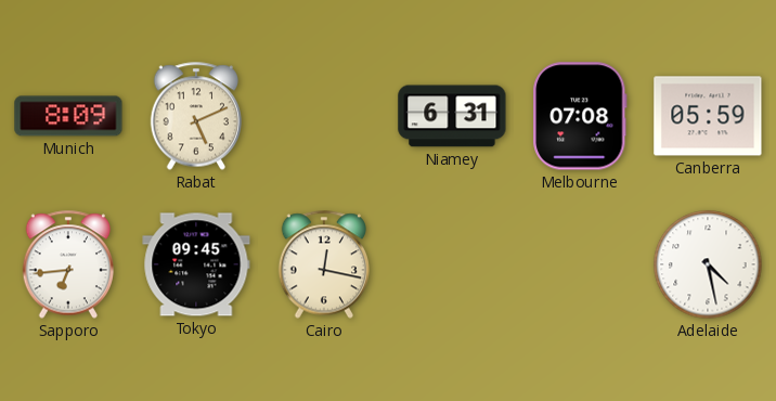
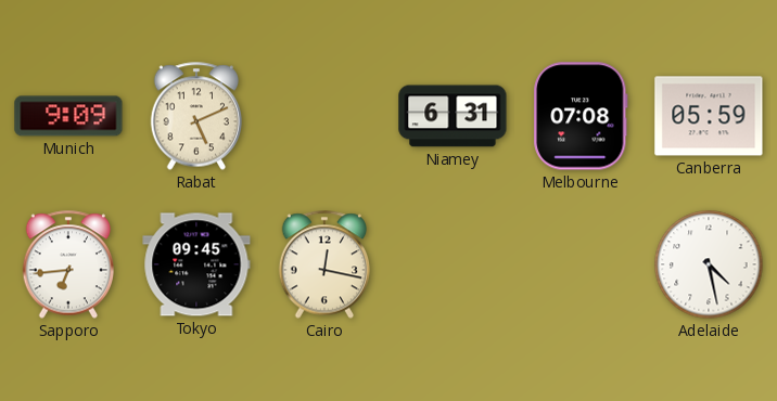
Munich: 8:09 -> 9:09 (68, 116)
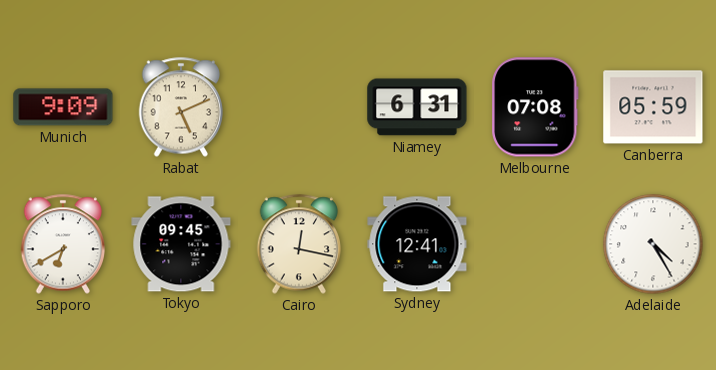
Sapporo: 6:44 -> 6:40 (63, 244)
Sydney: none -> 12:41 (417, 244)
Adelaide: 4:28 -> 4:25 (653, 244)
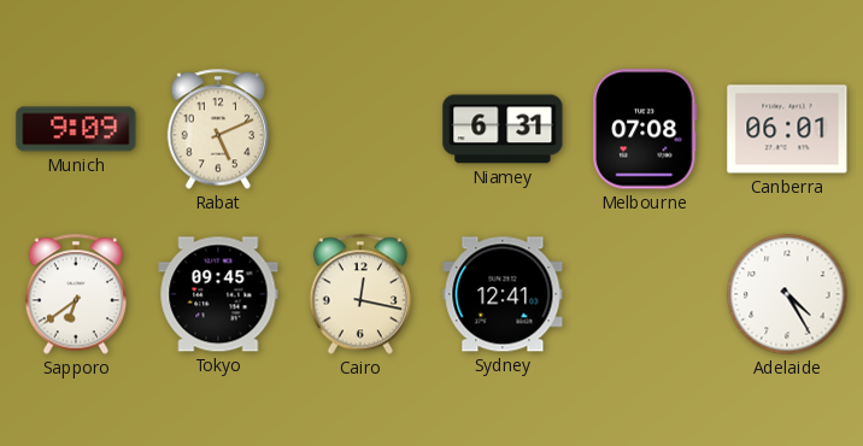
Canberra: 05:59 -> 06:01 (787, 129)
Sapporo: 6:40 -> 6:39 (76, 294)
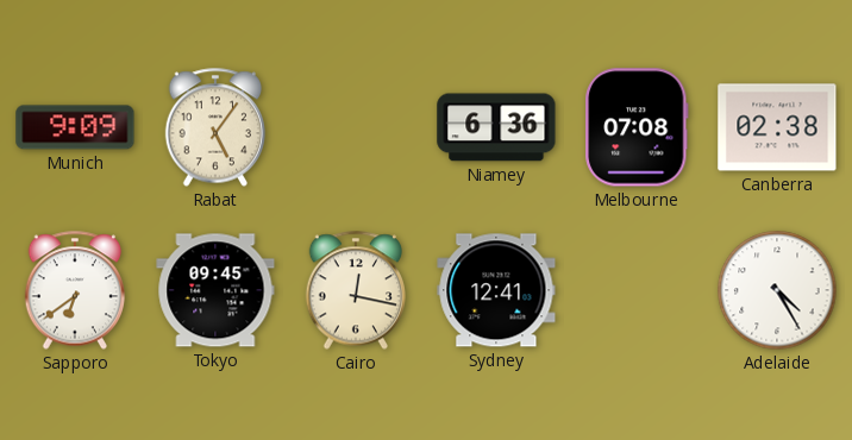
Rabat: 5:11 -> 5:06 (215, 127)
Niamey: 6:31 -> 6:36 (496, 127)
Canberra: 06:01 -> 02:38 (777, 127)
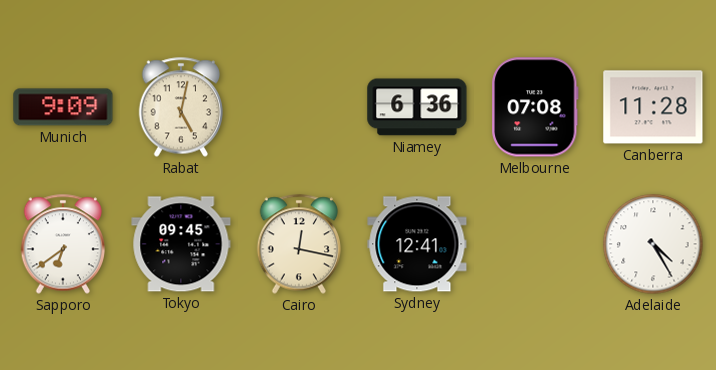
Rabat: 5:06 -> 5:02 (181, 107)
Canberra: 02:38 -> 11:28 (653, 107)
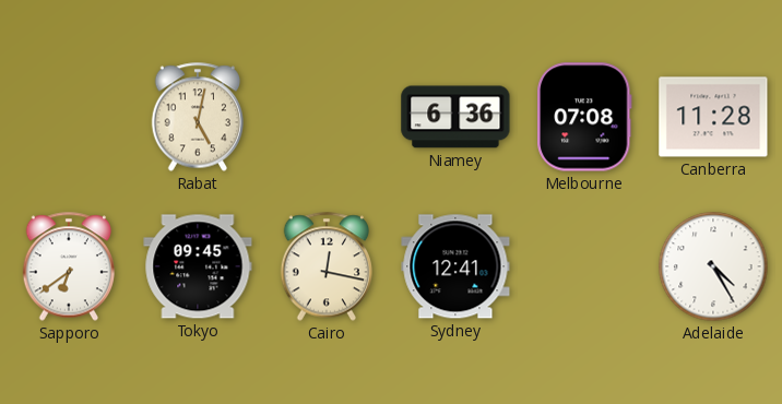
Munich: 9:09 -> none (63, 107)
